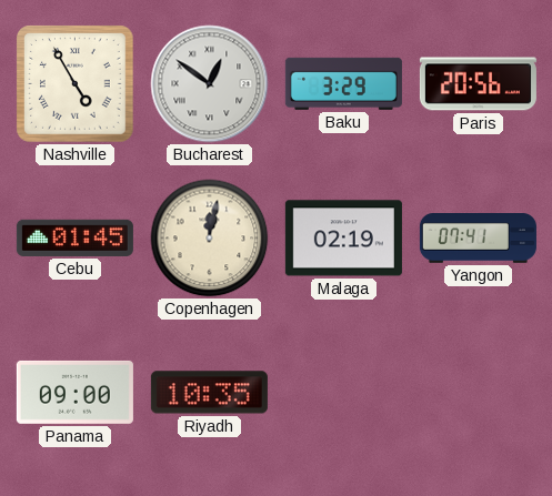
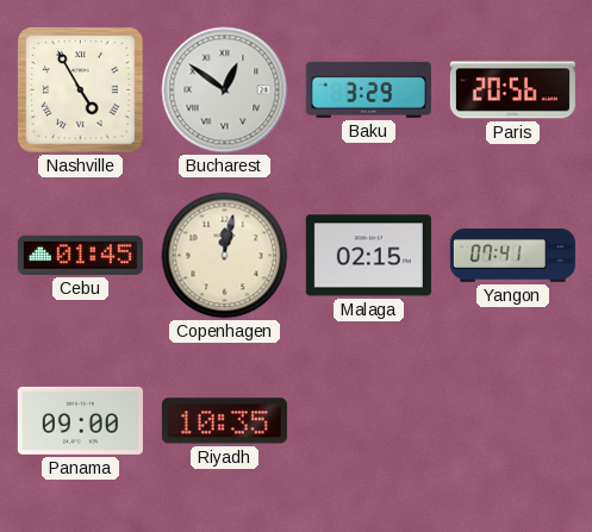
Malaga: 02:19 -> 02:15 (368, 256)
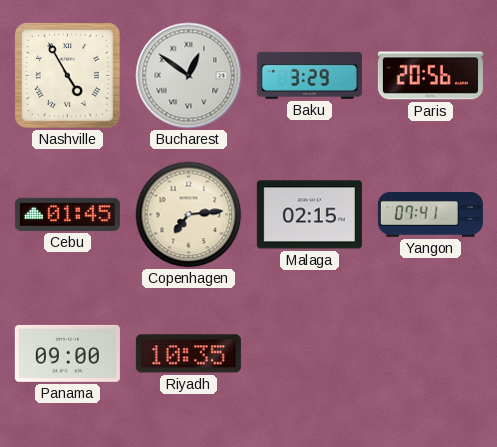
Copenhagen: 12:02 -> 7:14 (189, 215)
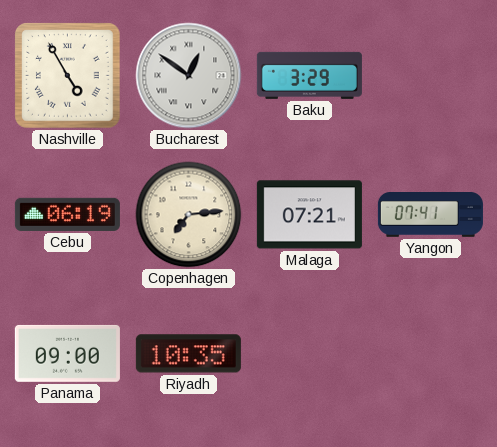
Paris: 20:56 -> none (430, 76)
Cebu: 01:45 -> 06:19 (67, 214)
Malaga: 02:15 -> 07:21 (309, 215)
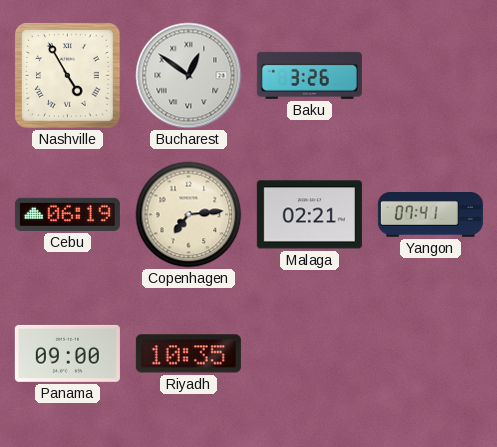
Baku: 3:29 -> 3:26 (309, 75)
Malaga: 07:21 -> 02:21 (309, 215)
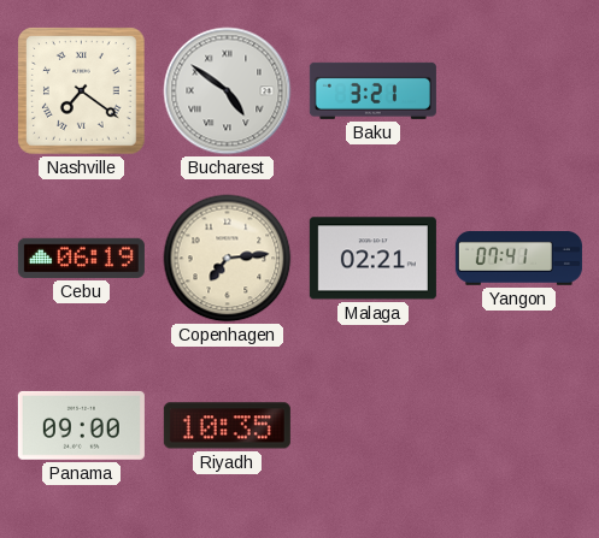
Nashville: 4:55 -> 7:21 (82, 91)
Bucharest: 12:51 -> 4:51 (228, 91)
Baku: 3:26 -> 3:21 (372, 90)
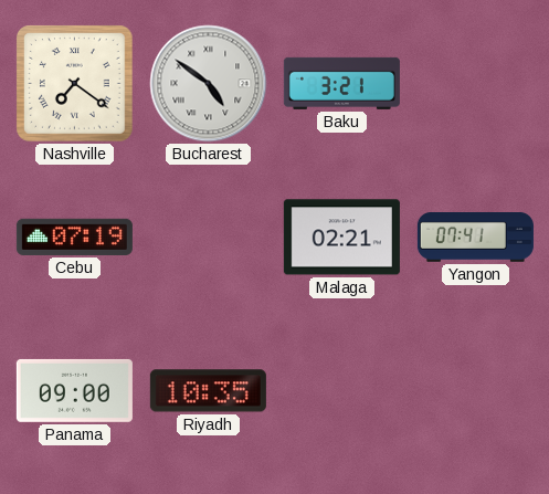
Cebu: 06:19 -> 07:19 (74, 237)
Copenhagen: 7:14 -> none (228, 259)
